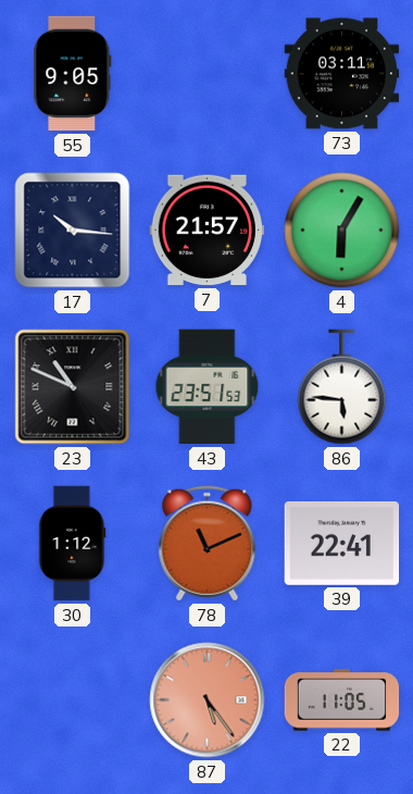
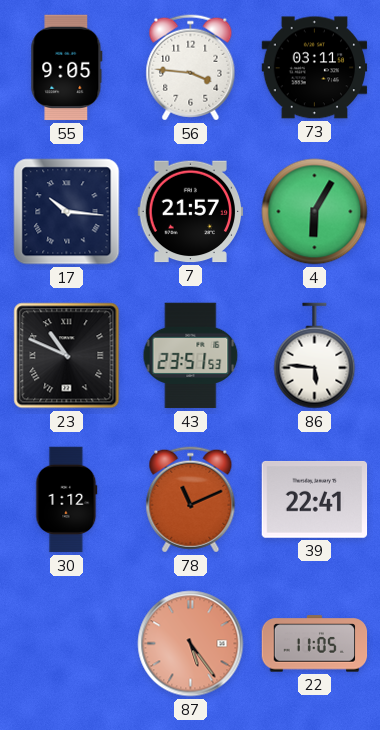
56: none -> 3:46 (191, 68)
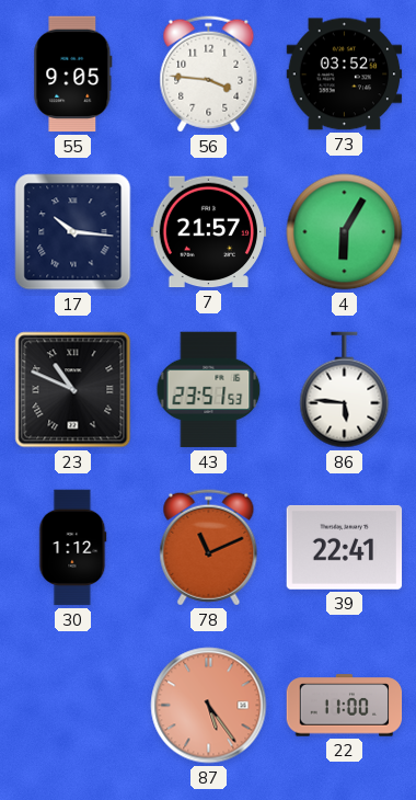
73: 03:11 -> 03:52 (345, 75)
22: 11:05 -> 11:00 (345, 706)
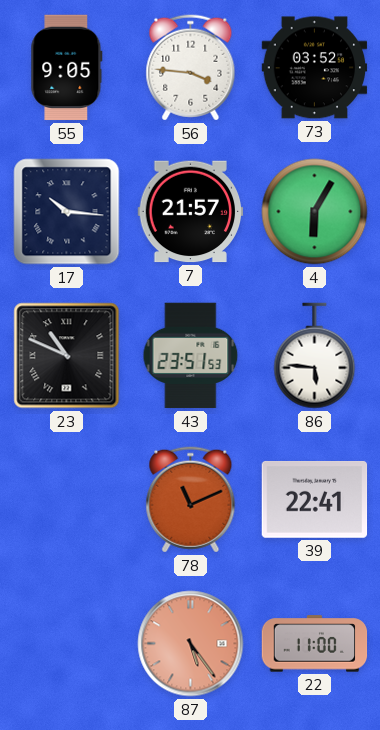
30: 1:12 -> none (73, 548)
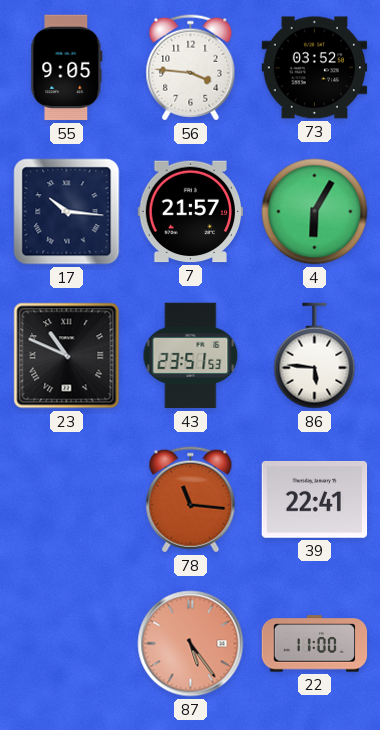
78: 11:11 -> 11:16 (191, 500)
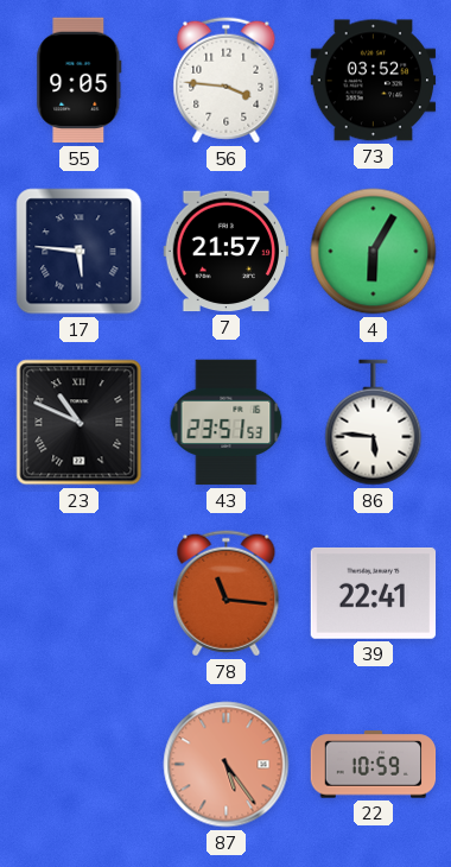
17: 10:16 -> 5:46 (80, 252)
22: 11:00 -> 10:59 (374, 765)
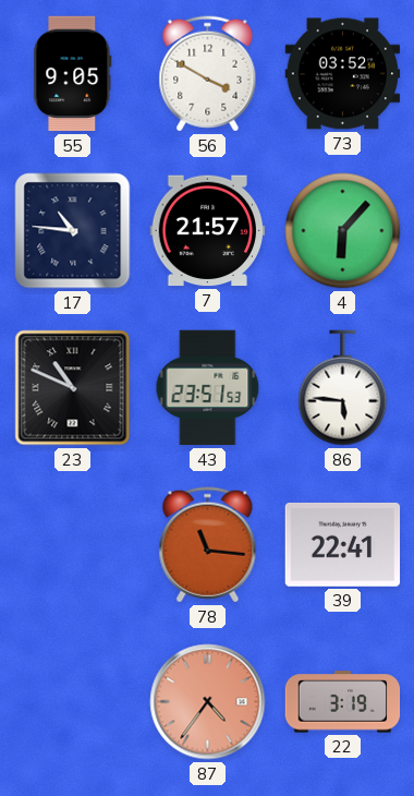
56: 3:46 -> 3:50 (208, 74)
17: 5:46 -> 10:46 (73, 231)
4: 6:05 -> 6:07 (343, 231)
87: 5:24 -> 4:36 (208, 702)
22: 10:59 -> 3:19 (343, 702)
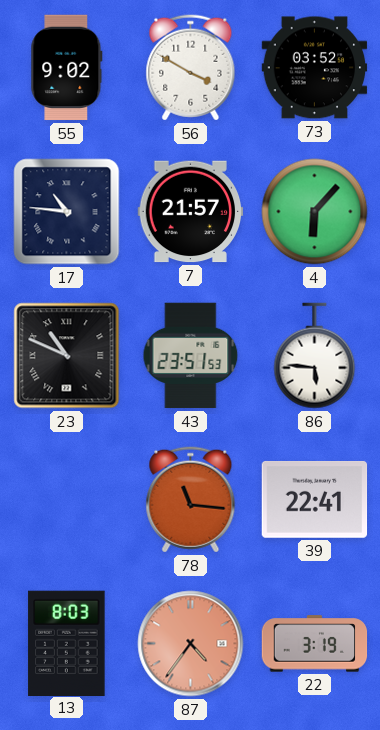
55: 9:05 -> 9:02 (67, 68)
13: none -> 8:03 (67, 643)
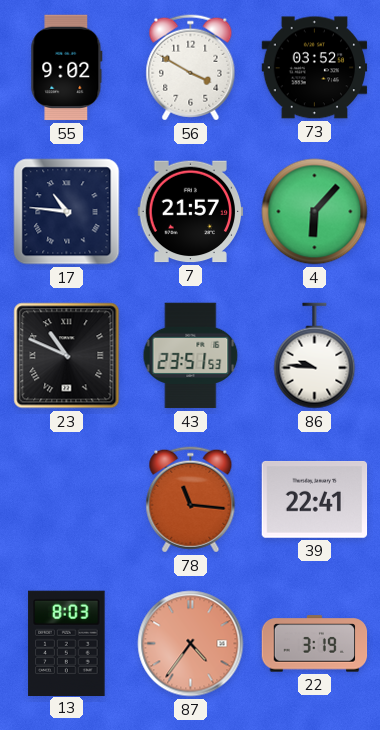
86: 5:46 -> 9:46 (315, 356)
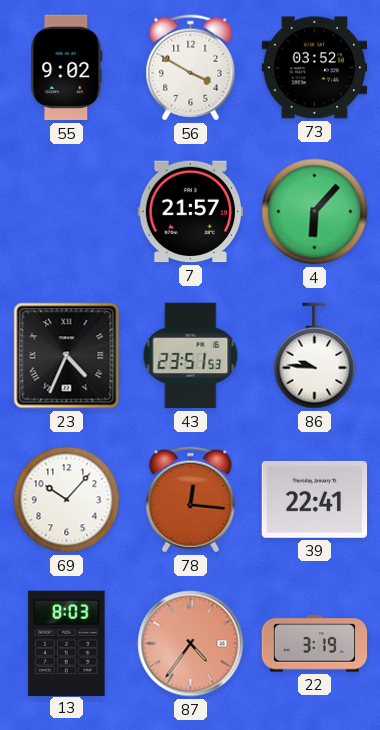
17: 10:46 -> none (67, 212)
23: 10:49 -> 4:34 (67, 356)
69: none -> 10:07 (67, 500)
78: 11:16 -> 12:16 (191, 500)
